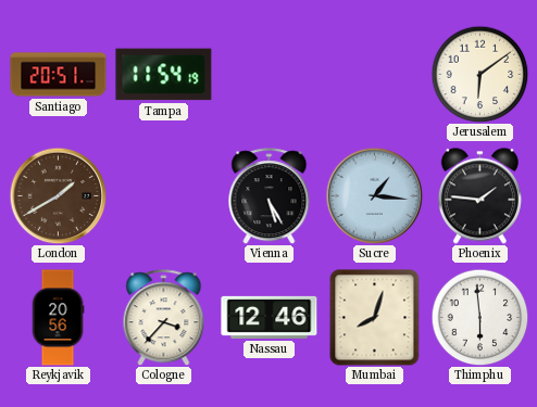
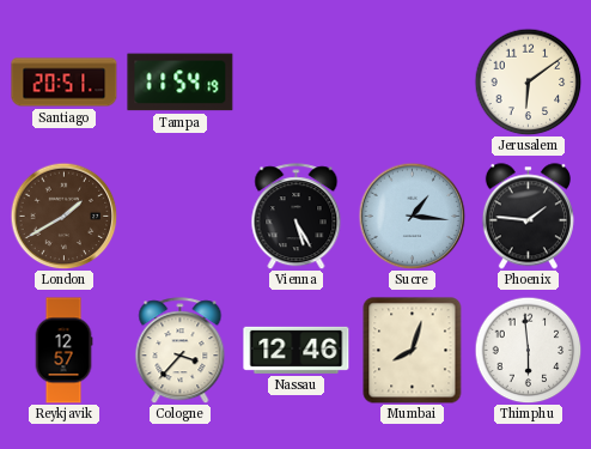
Reykjavik: 20:56 -> 12:57 (63, 351)
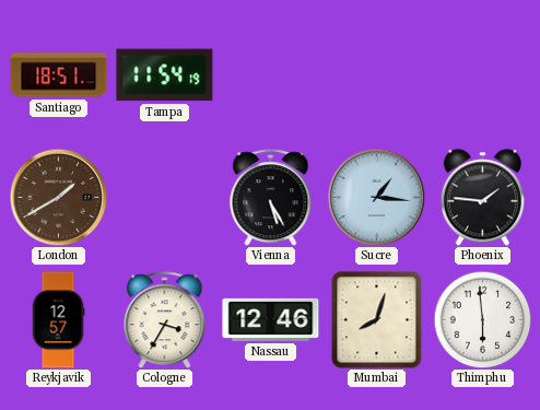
Santiago: 20:51 -> 18:51 (59, 75)
Jerusalem: 6:09 -> none (528, 81)
Cologne: 3:37 -> 3:35 (165, 320)
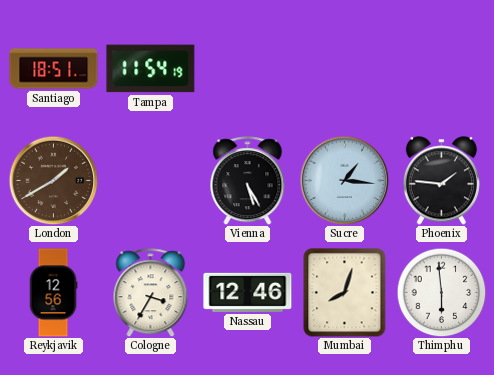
Reykjavik: 12:57 -> 12:56 (53, 293)
